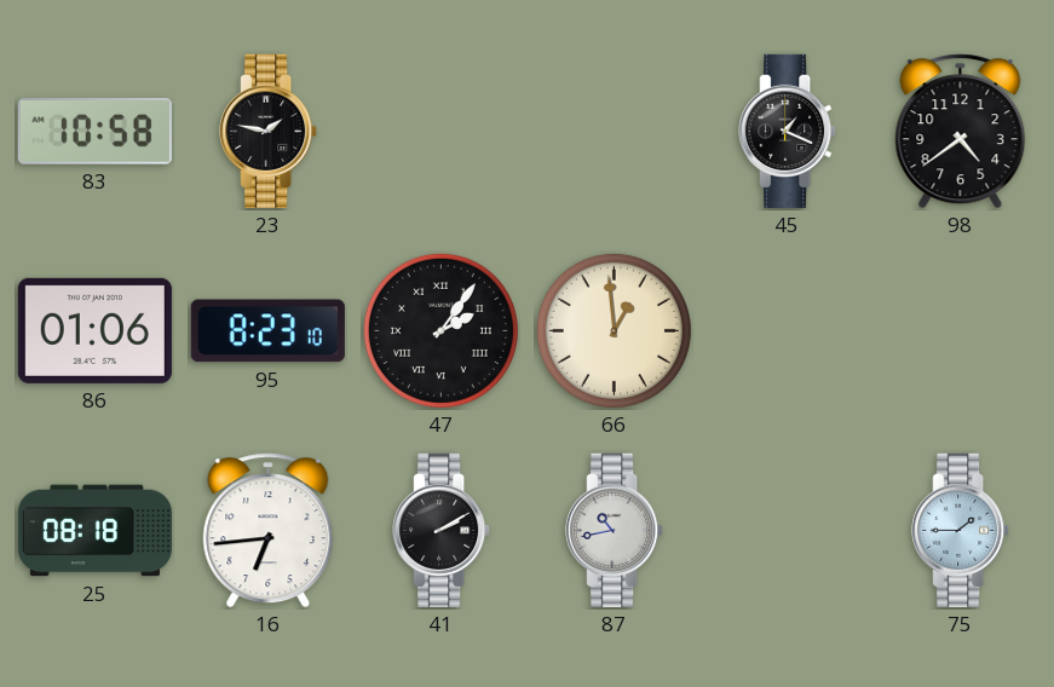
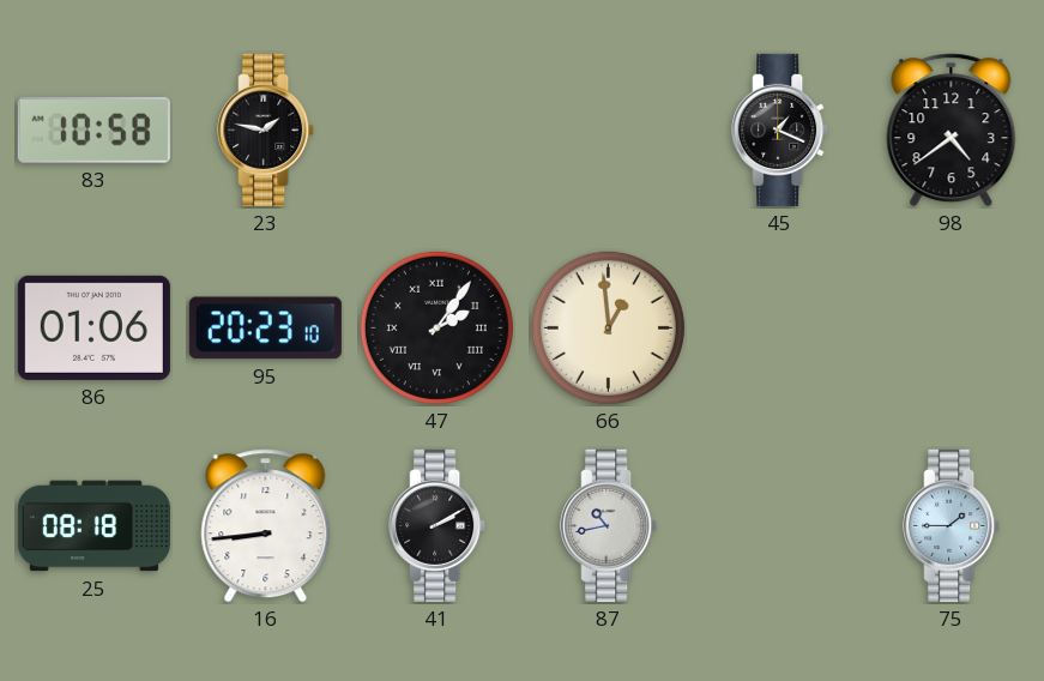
95: 8:23 -> 20:23 (265, 329)
16: 6:44 -> 8:44 (266, 526)
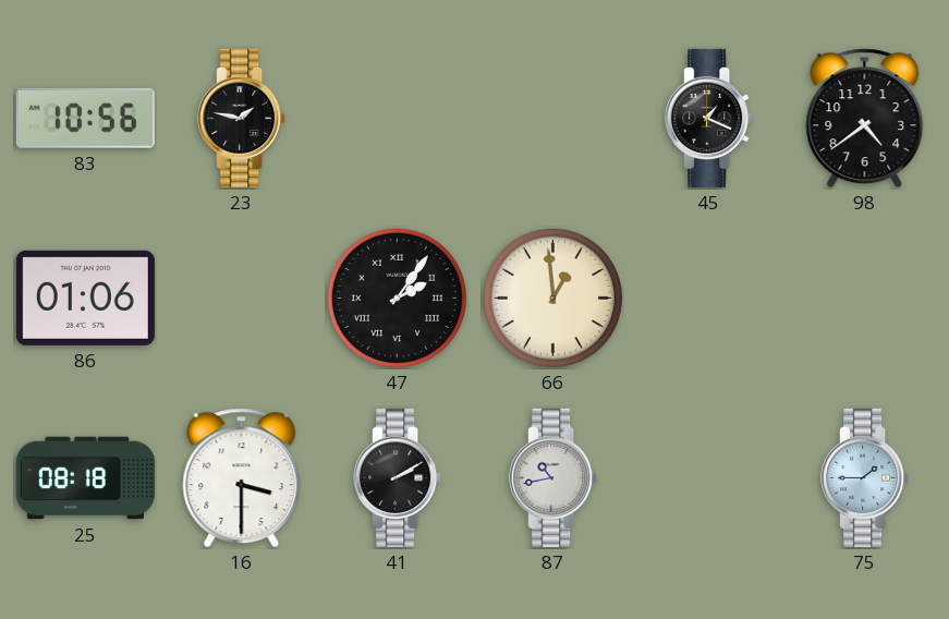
83: 10:58 -> 10:56 (85, 118)
95: 20:23 -> none (265, 329)
16: 8:44 -> 3:30 (242, 478)
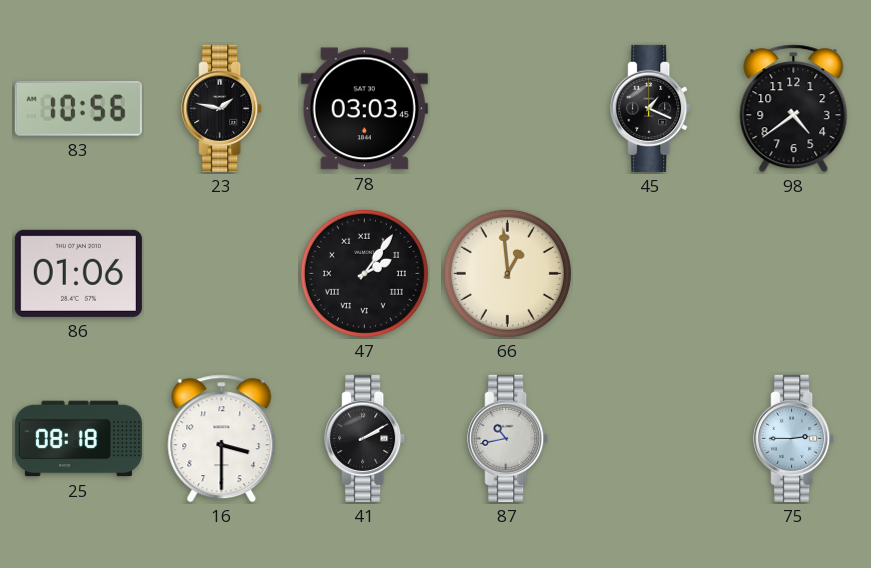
78: none -> 03:03 (364, 109)
75: 1:45 -> 2:45 (794, 438)
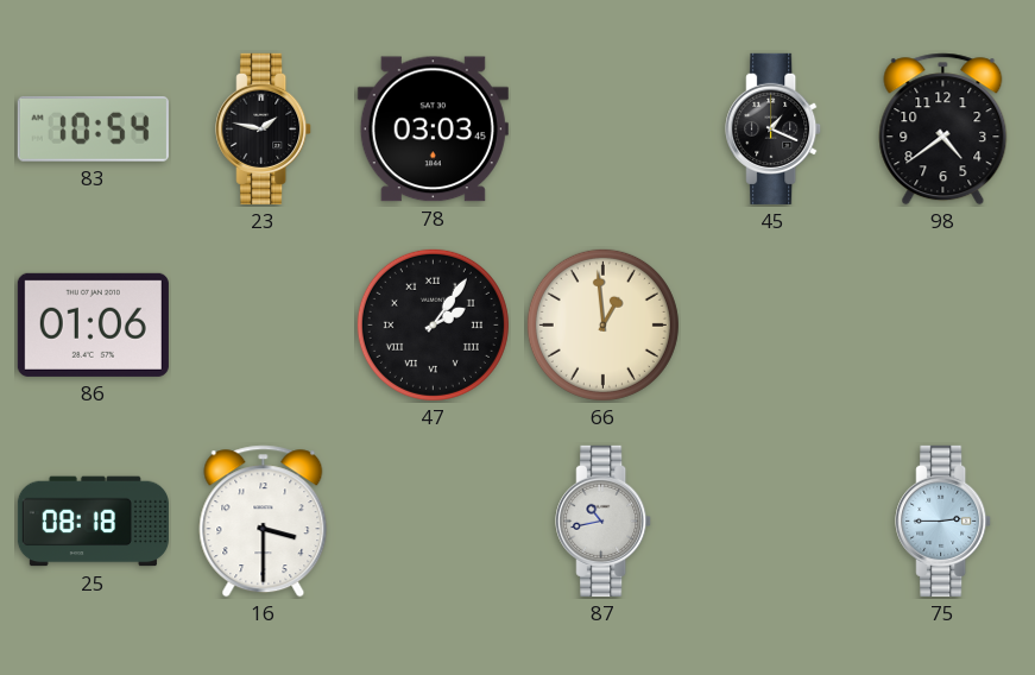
83: 10:56 -> 10:54 (93, 128)
41: 2:10 -> none (365, 438)
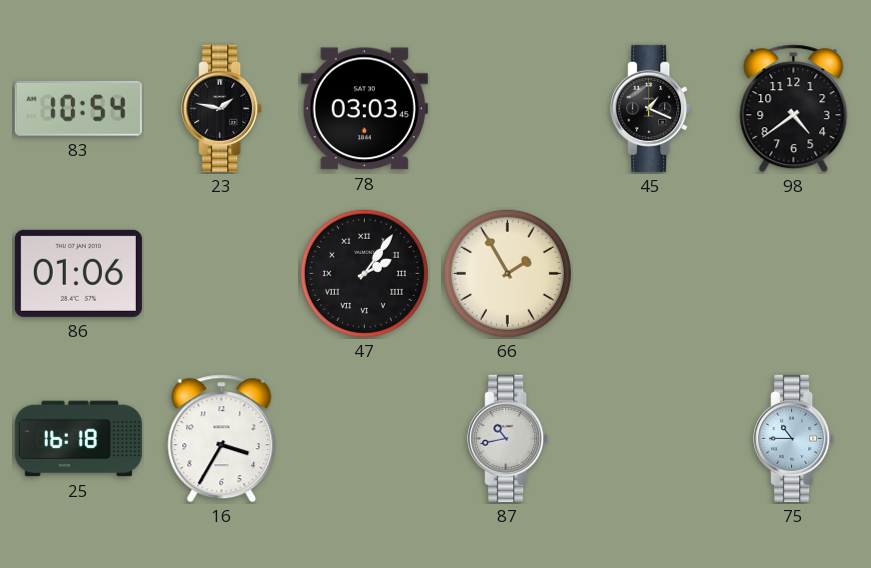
66: 12:59 -> 1:55 (507, 273)
25: 08:18 -> 16:18 (78, 439)
16: 3:30 -> 3:35 (222, 439)
75: 2:45 -> 10:45 (794, 438)
